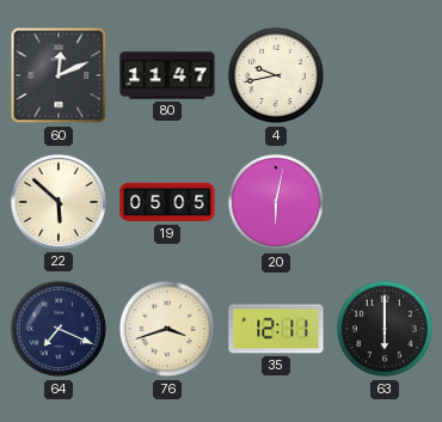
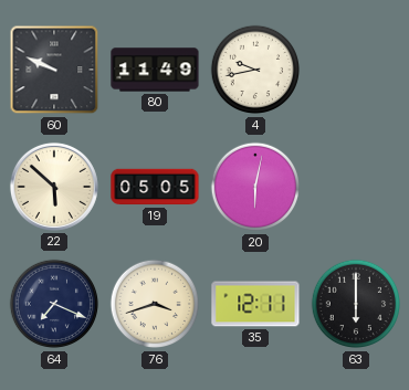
60: 12:11 -> 9:49 (54, 70)
80: 11:47 -> 11:49 (155, 70)
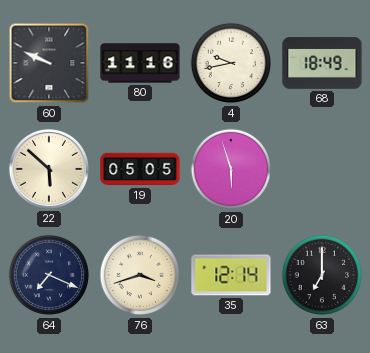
80: 11:49 -> 11:16 (140, 63)
68: none -> 18:49 (322, 63)
20: 6:02 -> 5:57 (231, 169)
35: 12:11 -> 12:14 (231, 275)
63: 6:00 -> 7:00 (322, 275)
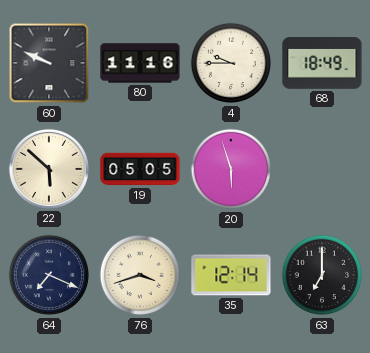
4: 9:43 -> 9:45 (231, 63)
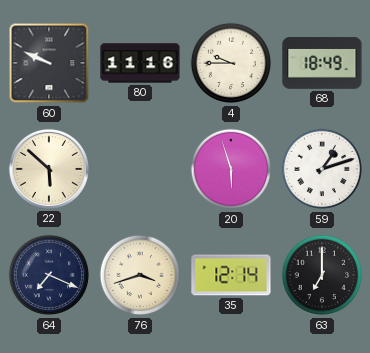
19: 05:05 -> none (140, 169)
59: none -> 1:12 (322, 169)
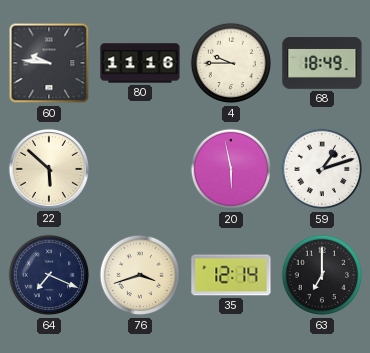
60: 9:49 -> 9:46 (49, 63)
20: 5:57 -> 5:58 (231, 169)
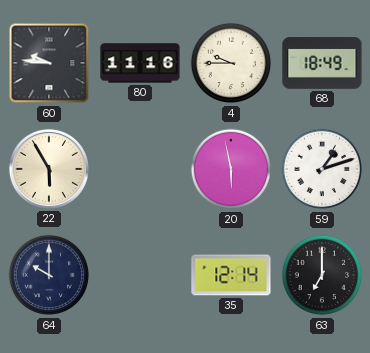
22: 5:52 -> 5:55 (49, 169)
64: 7:19 -> 10:00 (49, 275)
76: 3:42 -> none (140, 275)
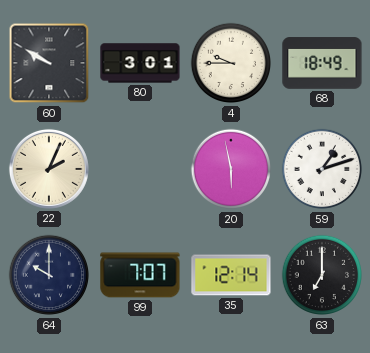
60: 9:46 -> 9:50 (49, 63)
80: 11:16 -> 3:01 (140, 63)
22: 5:55 -> 2:04 (49, 169)
99: none -> 7:07 (140, 275)
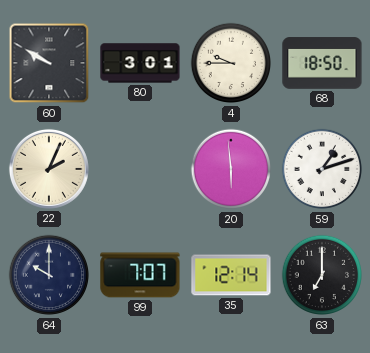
68: 18:49 -> 18:50 (322, 63)
20: 5:58 -> 5:59 (231, 169)
